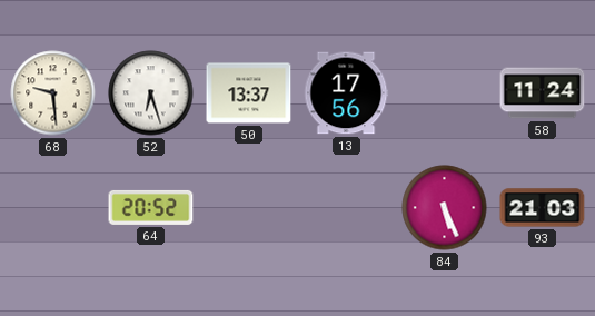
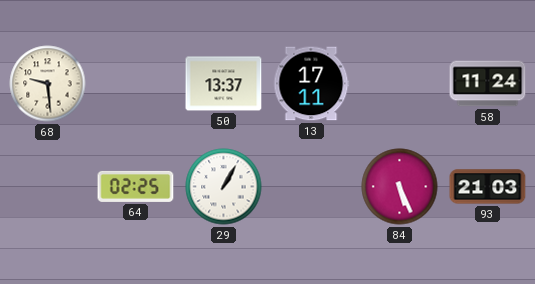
52: 6:27 -> none (151, 93)
13: 17:56 -> 17:11 (312, 84)
64: 20:52 -> 02:25 (136, 186)
29: none -> 1:05 (224, 187)
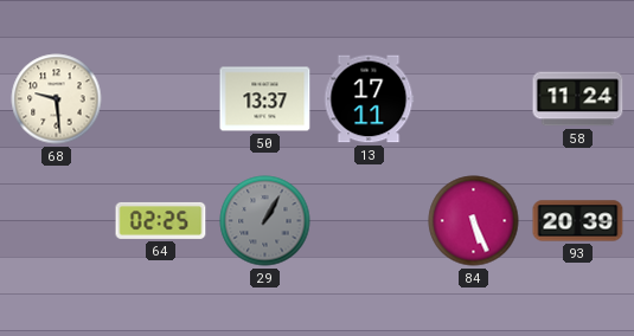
29 dial: white -> grey (265, 221)
93: 21:03 -> 20:39 (578, 221)
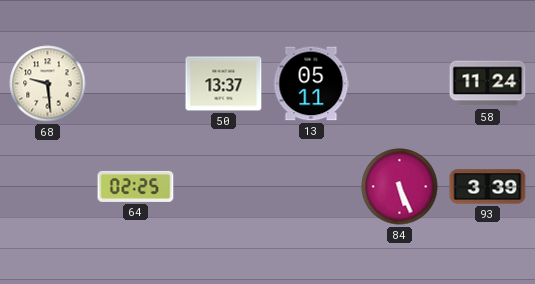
13: 17:11 -> 05:11 (312, 84)
29: 1:05 -> none (265, 221)
93: 20:39 -> 3:39 (488, 187)
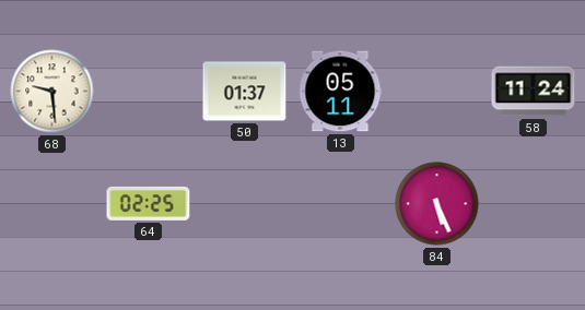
50: 13:37 -> 01:37 (245, 92)
93: 3:39 -> none (488, 187)
